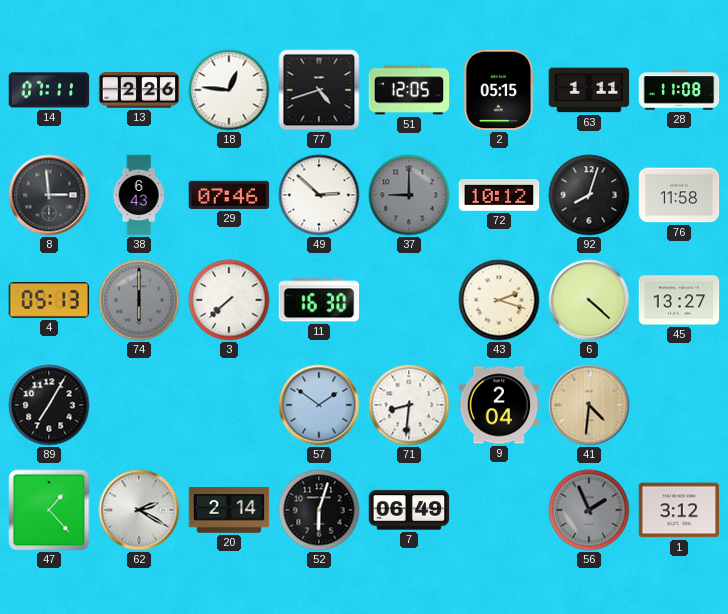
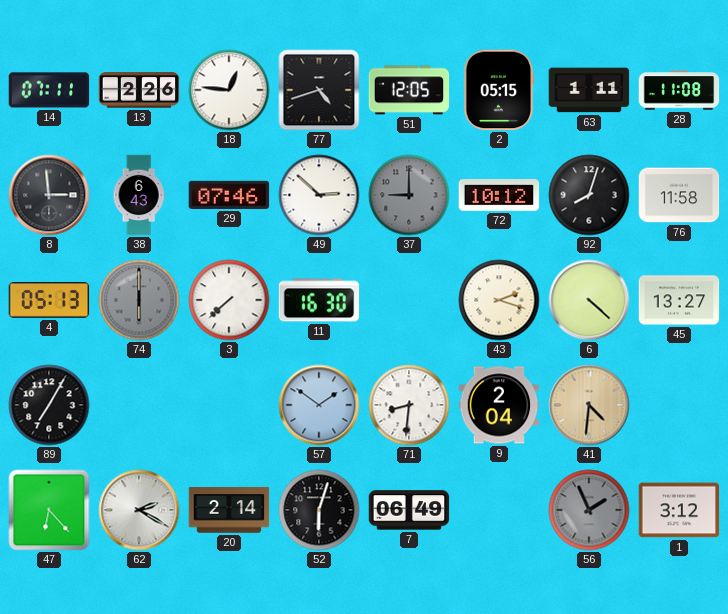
47: 1:23 -> 6:23 (49, 510)
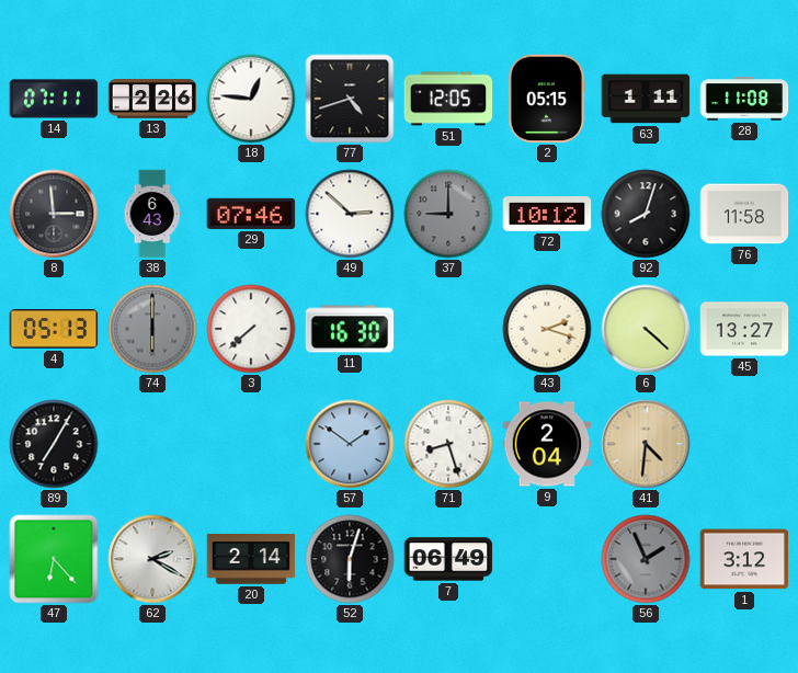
71: 8:31 -> 8:27 (448, 444)
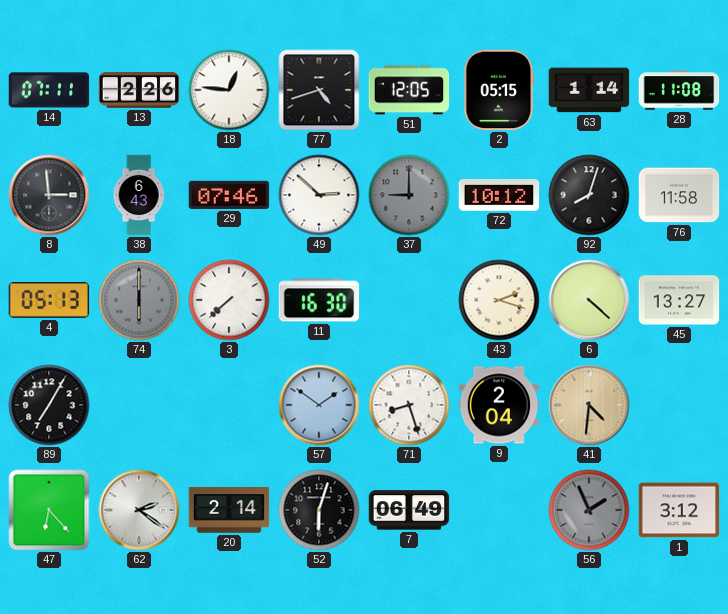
63: 1:11 -> 1:14 (589, 90)
62: 2:20 -> 2:21 (139, 510)
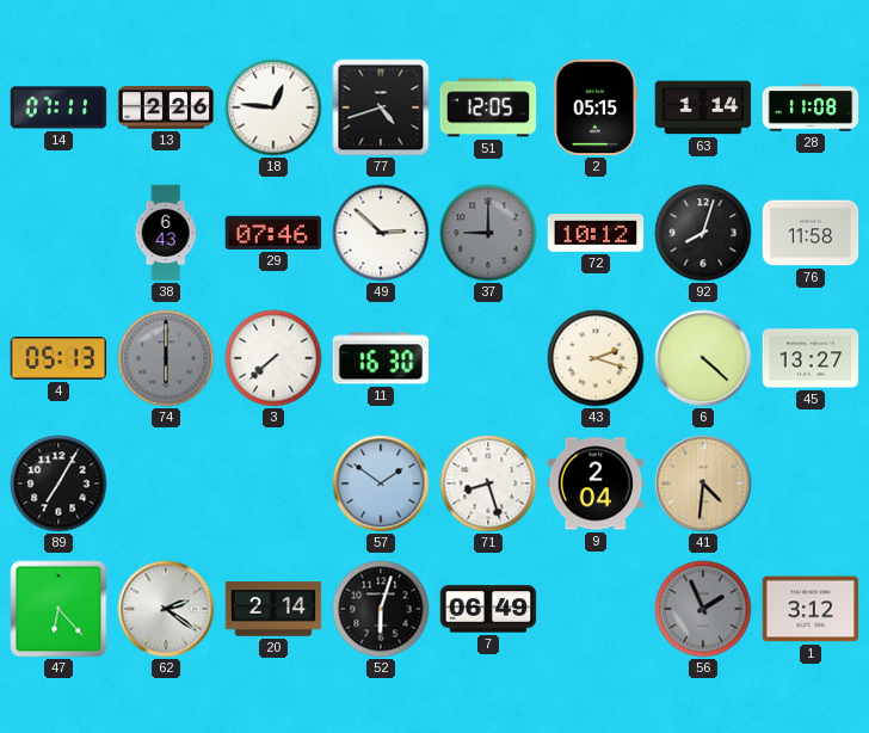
8: 2:59 -> none (49, 195)
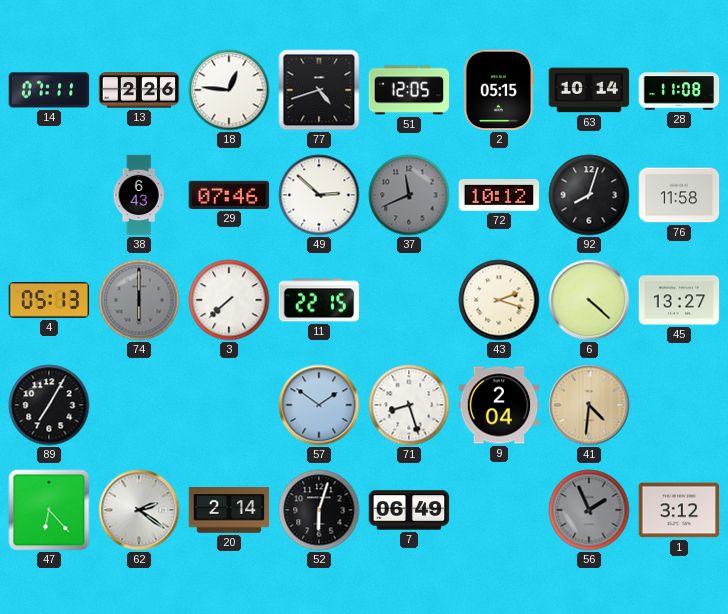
63: 1:14 -> 10:14 (589, 90)
37: 9:00 -> 11:41 (409, 195)
11: 16:30 -> 22:15 (319, 300)
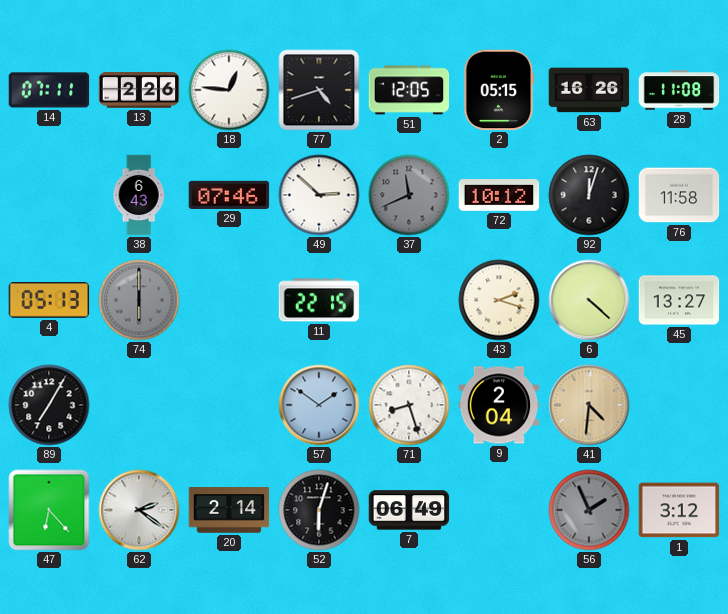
63: 10:14 -> 16:26 (589, 90)
92: 8:03 -> 12:03 (589, 195)
3: 7:38 -> none (229, 300)
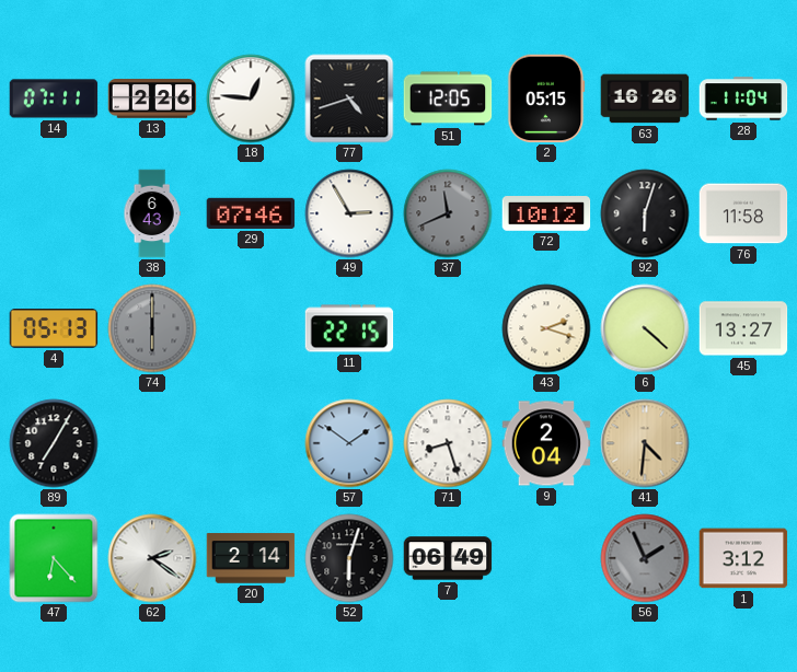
28: 11:08 -> 11:04 (743, 99)
49: 2:52 -> 2:55 (349, 213)
92: 12:03 -> 6:03 (645, 213)
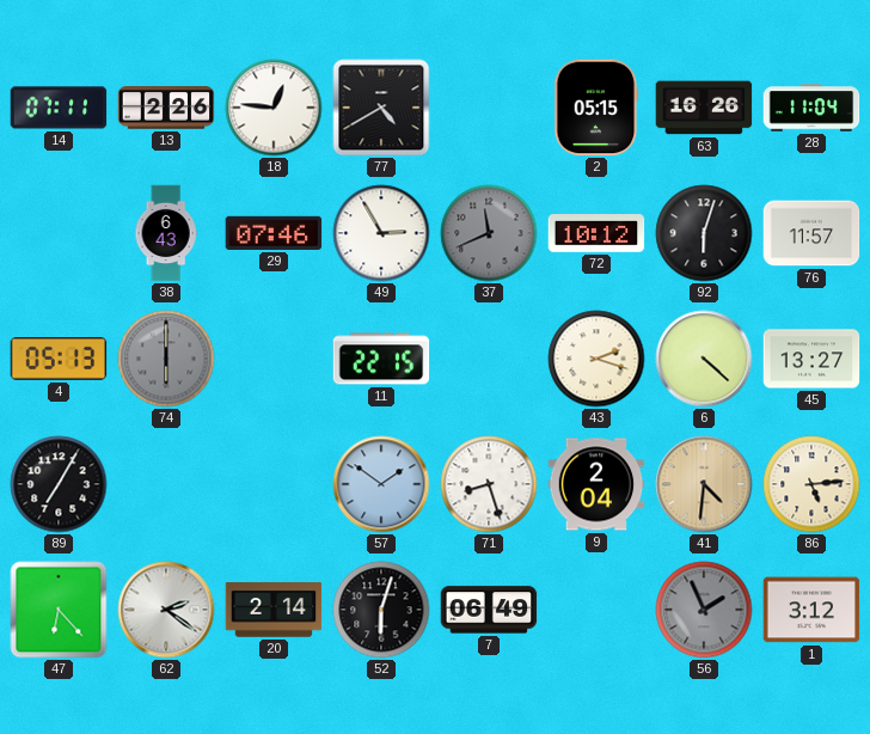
77: 4:42 -> 4:40 (381, 108)
51: 12:05 -> none (448, 99)
76: 11:58 -> 11:57 (811, 233)
86: none -> 5:14 (811, 484)
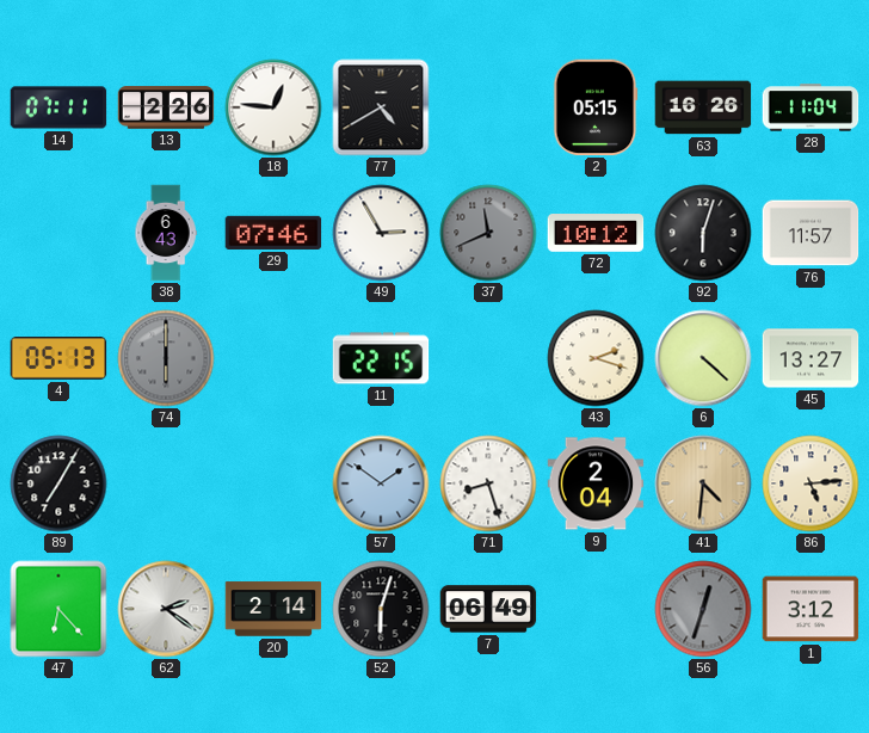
56: 1:56 -> 12:33 (703, 609)
